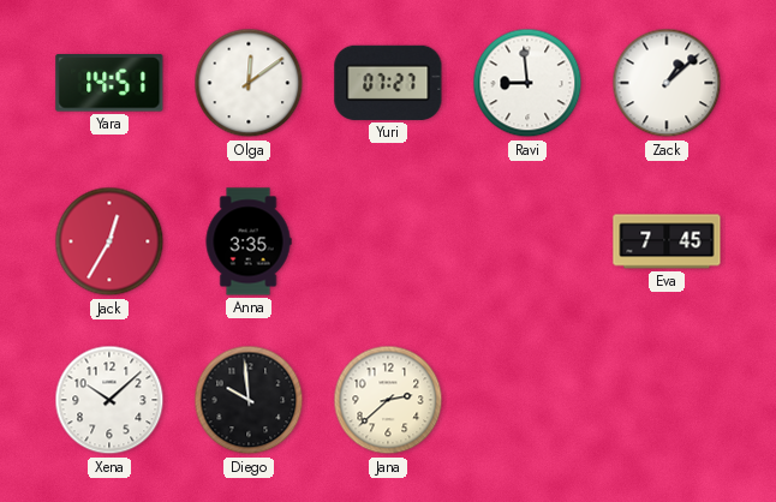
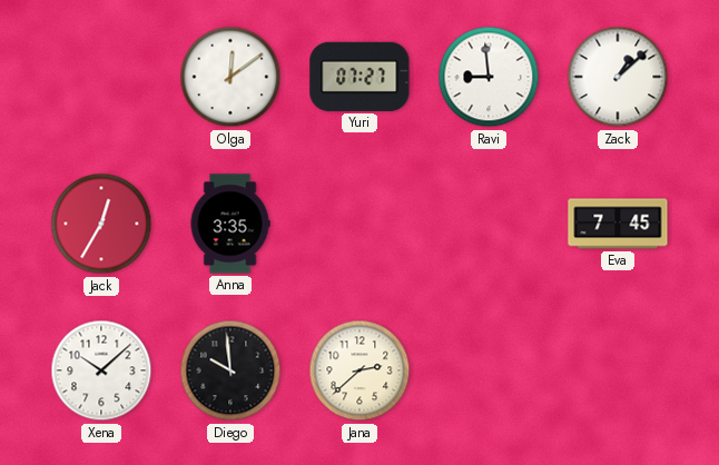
Yara: 14:51 -> none (109, 83)
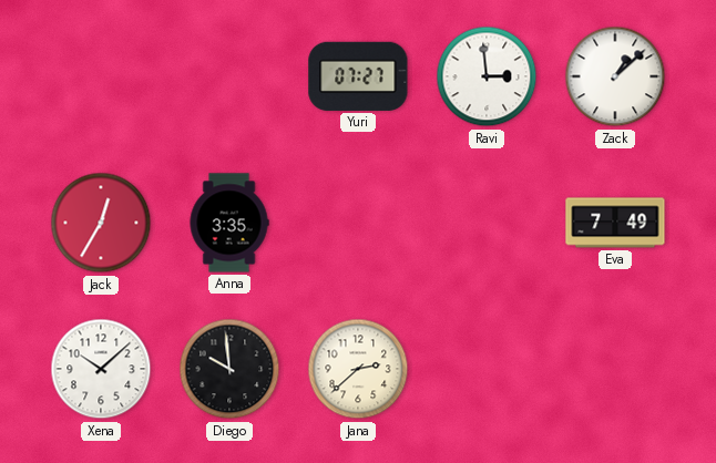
Olga: 12:09 -> none (230, 77)
Ravi: 8:59 -> 2:59 (487, 76)
Eva: 7:45 -> 7:49 (615, 223)
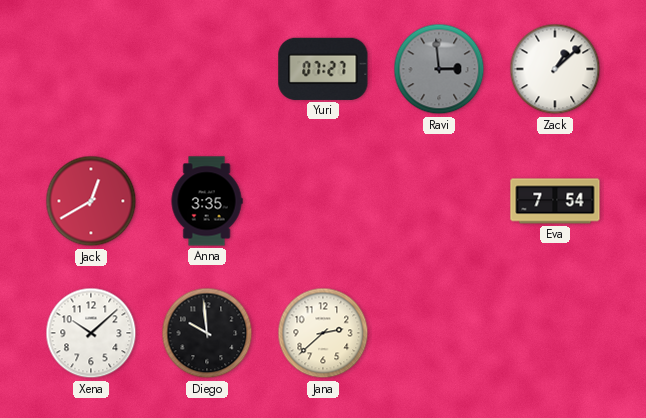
Ravi dial: white -> grey (439, 69)
Jack: 12:35 -> 12:40 (91, 201)
Eva: 7:49 -> 7:54 (555, 201)
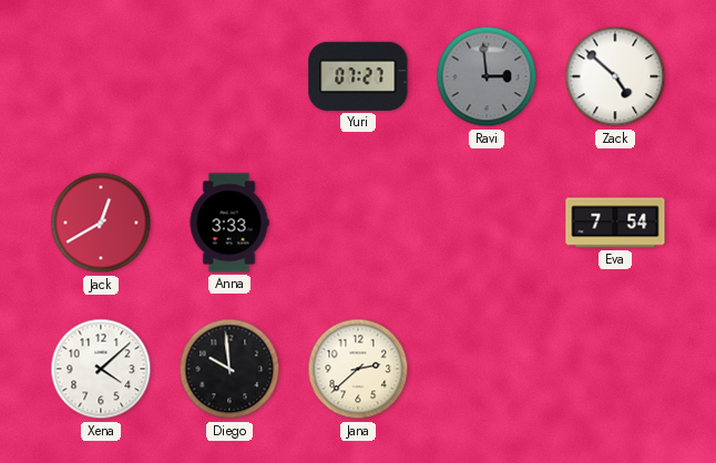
Zack: 1:08 -> 4:52 (615, 76)
Anna: 3:35 -> 3:33 (229, 223)
Xena: 10:08 -> 4:08 (101, 369)
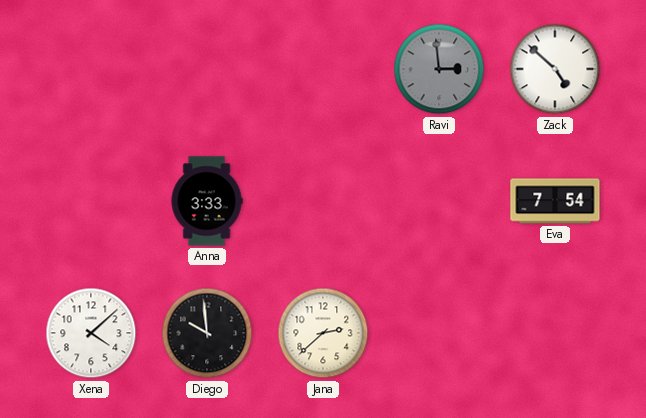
Yuri: 07:27 -> none (358, 76)
Jack: 12:40 -> none (101, 223)
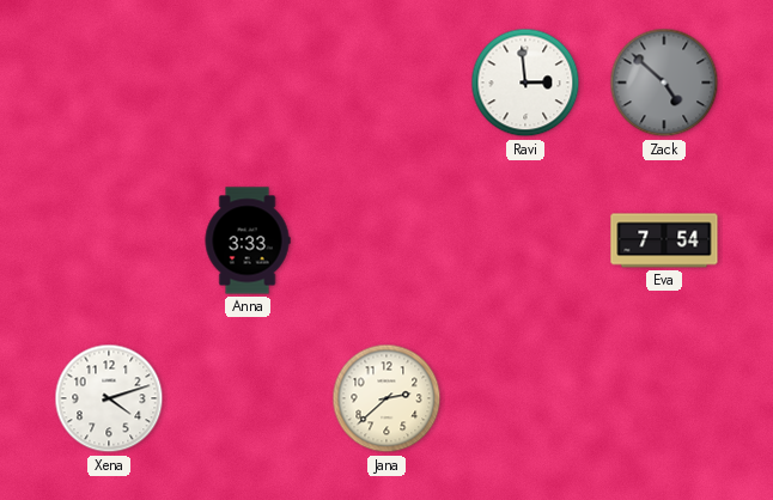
Ravi dial: grey -> white (525, 83)
Zack dial: white -> grey (664, 83)
Xena: 4:08 -> 4:12 (109, 398)
Diego: 9:59 -> none (207, 333)
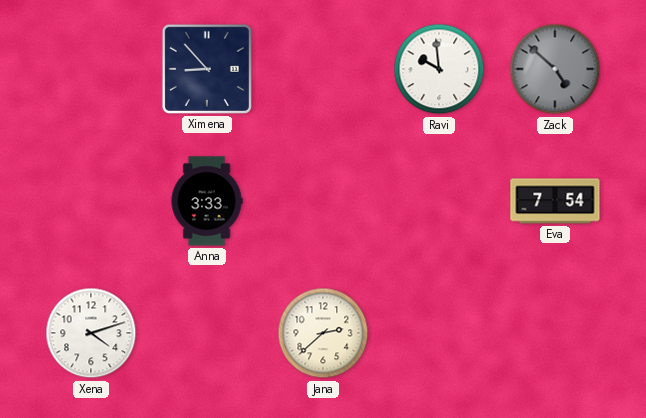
Ximena: none -> 8:53 (207, 69)
Ravi: 2:59 -> 9:59 (439, 69)
